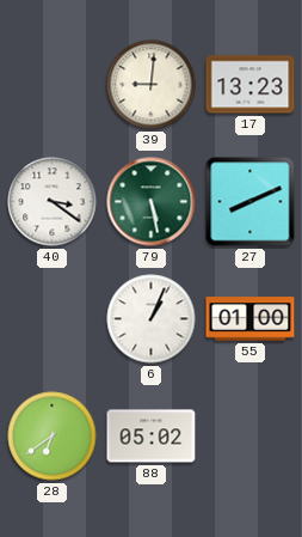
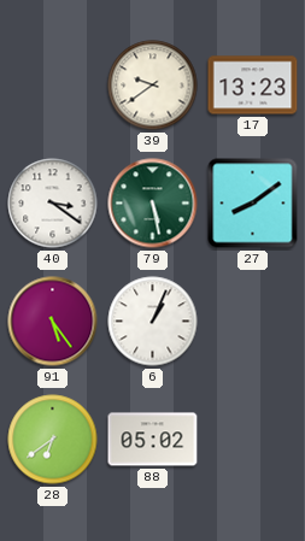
39: 9:01 -> 9:39 (153, 86)
27: 8:11 -> 8:09 (253, 204)
91: none -> 5:24 (53, 322)
55: 01:00 -> none (251, 319)
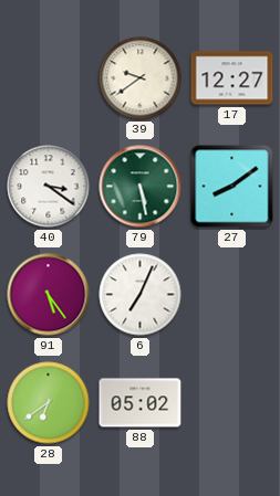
17: 13:23 -> 12:27 (232, 78)
6: 1:04 -> 7:04 (141, 295)
